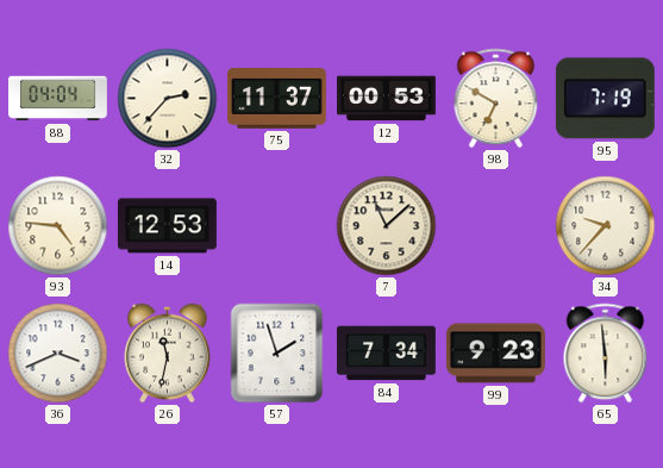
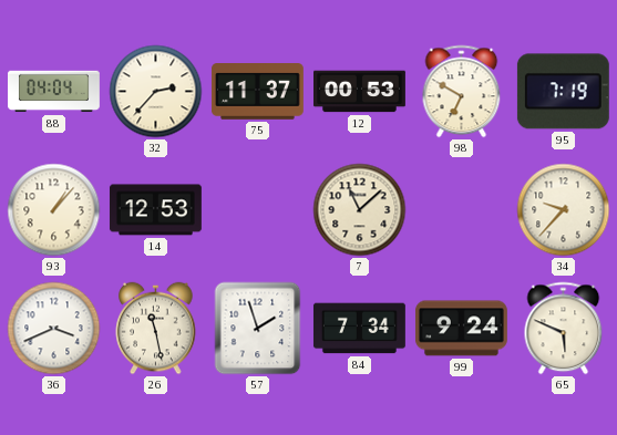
93: 4:46 -> 1:07 (54, 210)
26: 11:32 -> 11:28 (156, 329)
99: 9:23 -> 9:24 (461, 329)
65: 5:59 -> 5:49 (564, 329)
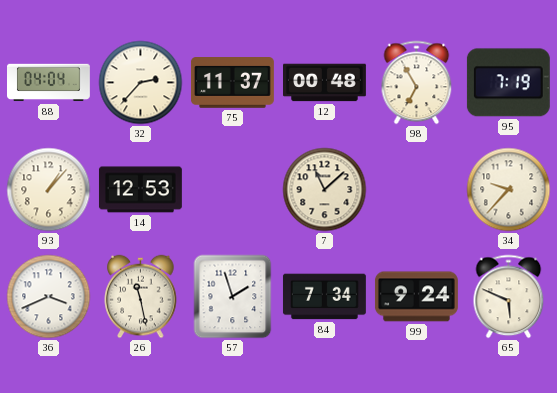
12: 00:53 -> 00:48 (325, 83)
98: 6:50 -> 6:55 (417, 83)
